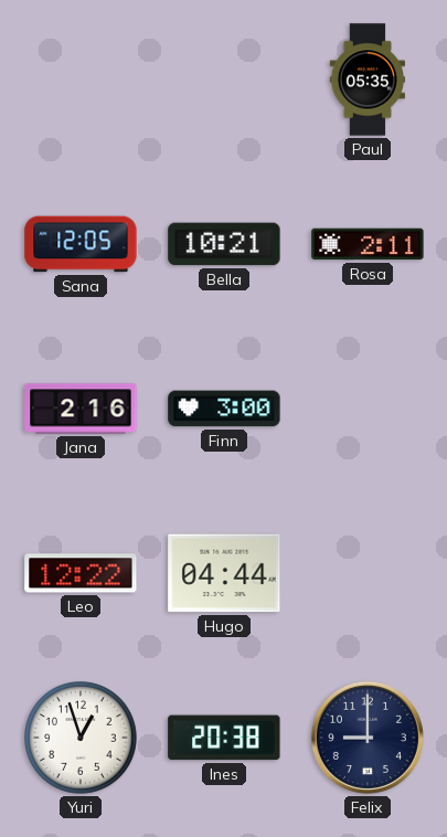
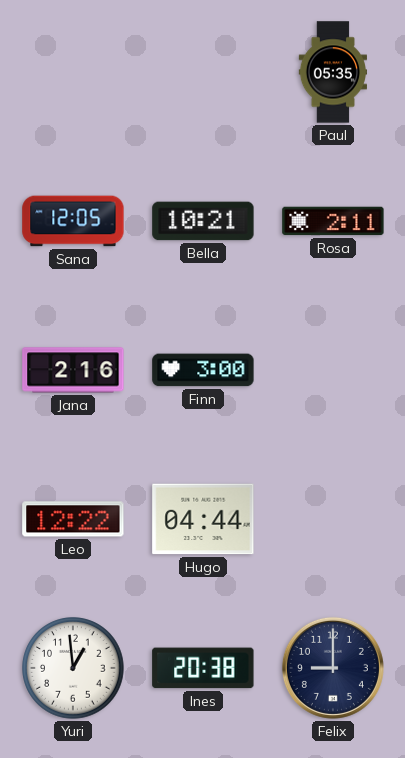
Yuri: 12:57 -> 12:59 (73, 668)
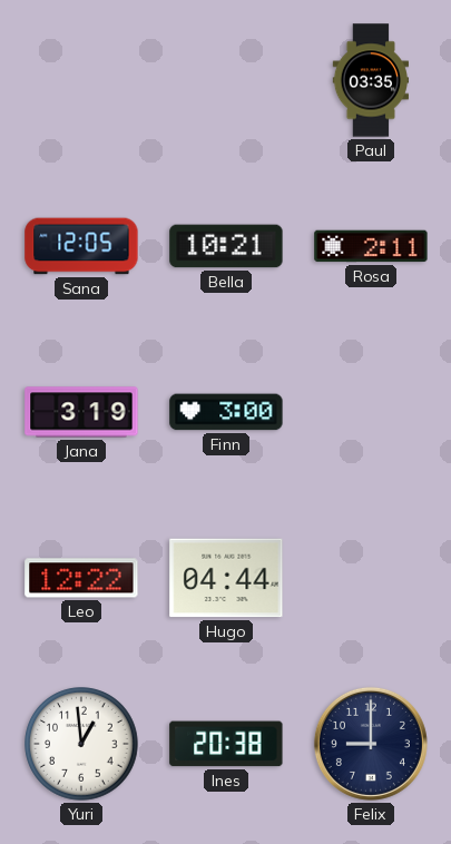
Paul: 05:35 -> 03:35 (371, 80)
Jana: 2:16 -> 3:19 (81, 412)
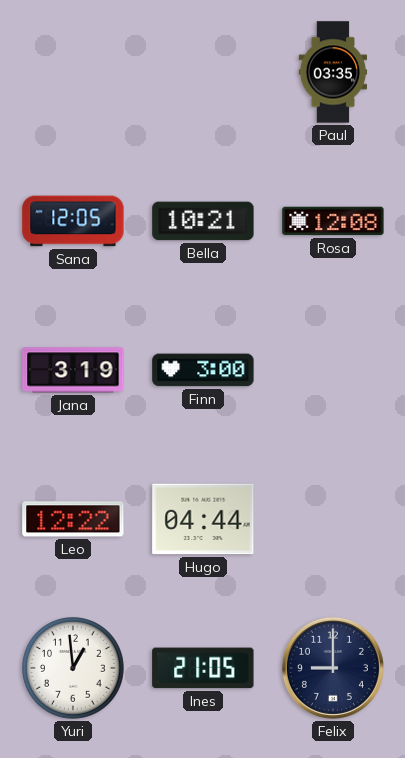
Rosa: 2:11 -> 12:08 (333, 221)
Ines: 20:38 -> 21:05 (203, 668)
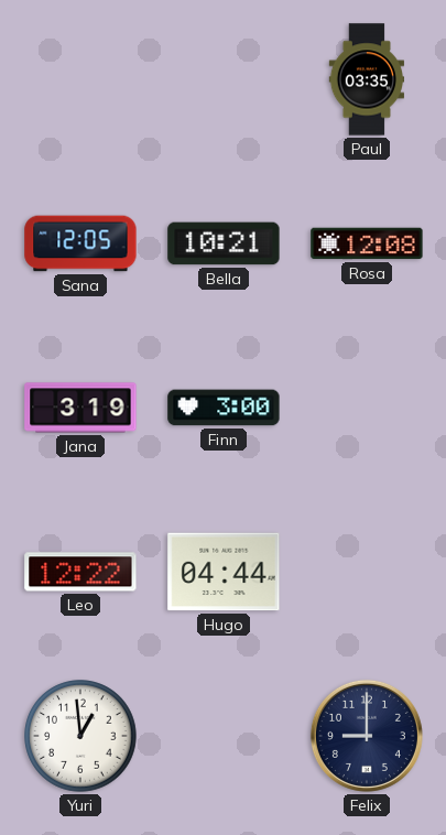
Ines: 21:05 -> none (203, 668)
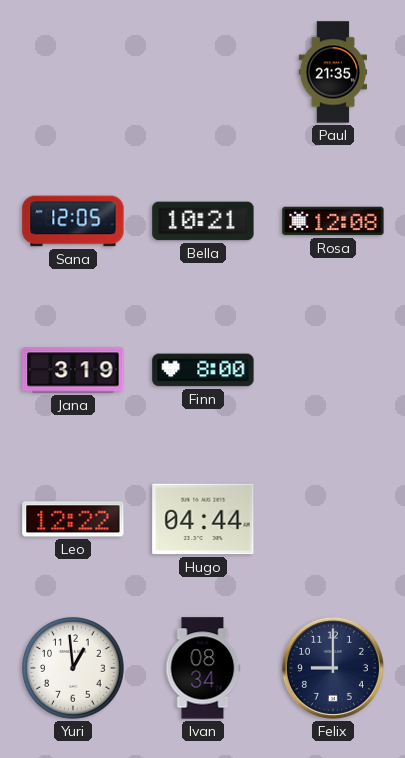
Paul: 03:35 -> 21:35 (333, 72)
Finn: 3:00 -> 8:00 (203, 370)
Ivan: none -> 08:34 (203, 668)
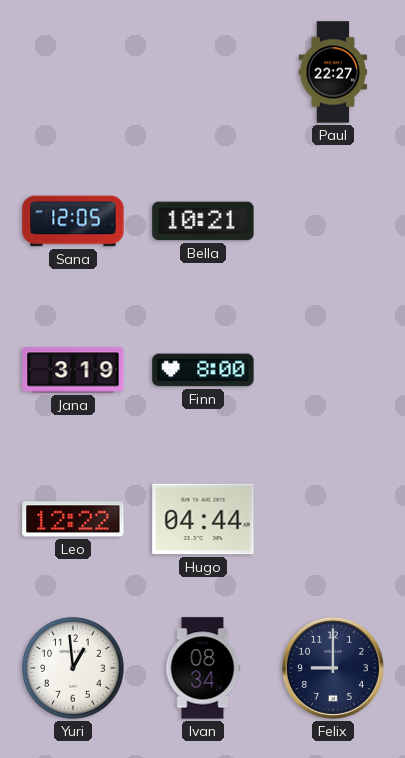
Paul: 21:35 -> 22:27 (333, 72)
Rosa: 12:08 -> none (333, 221)
